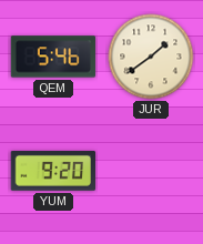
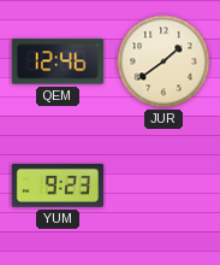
QEM: 5:46 -> 12:46 (58, 61)
YUM: 9:20 -> 9:23 (58, 185)
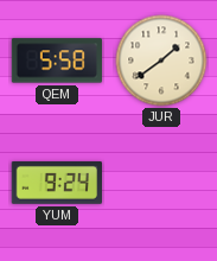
QEM: 12:46 -> 5:58 (57, 61)
YUM: 9:23 -> 9:24 (57, 183)
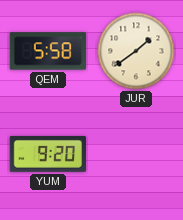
YUM: 9:24 -> 9:20 (48, 154)
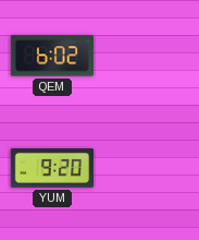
QEM: 5:58 -> 6:02 (52, 56)
JUR: 1:39 -> none (136, 51)
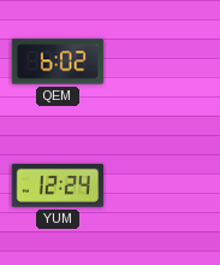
YUM: 9:20 -> 12:24 (58, 185)
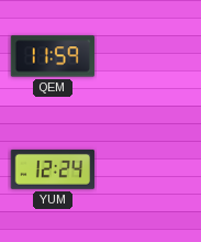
QEM: 6:02 -> 11:59 (53, 56)
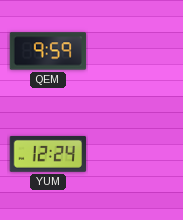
QEM: 11:59 -> 9:59 (48, 51)
